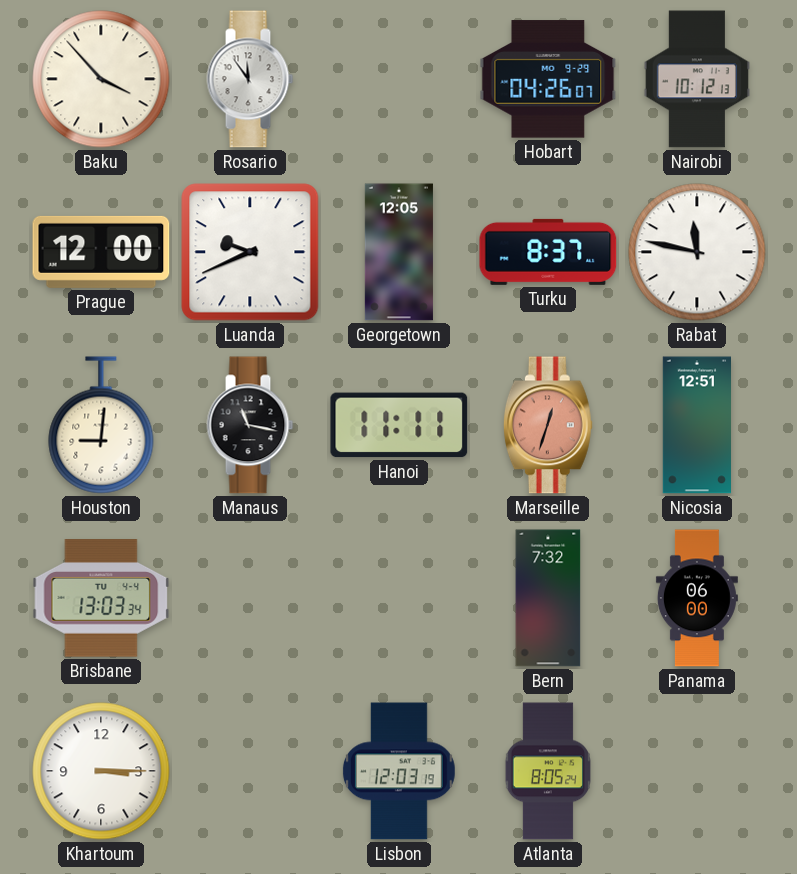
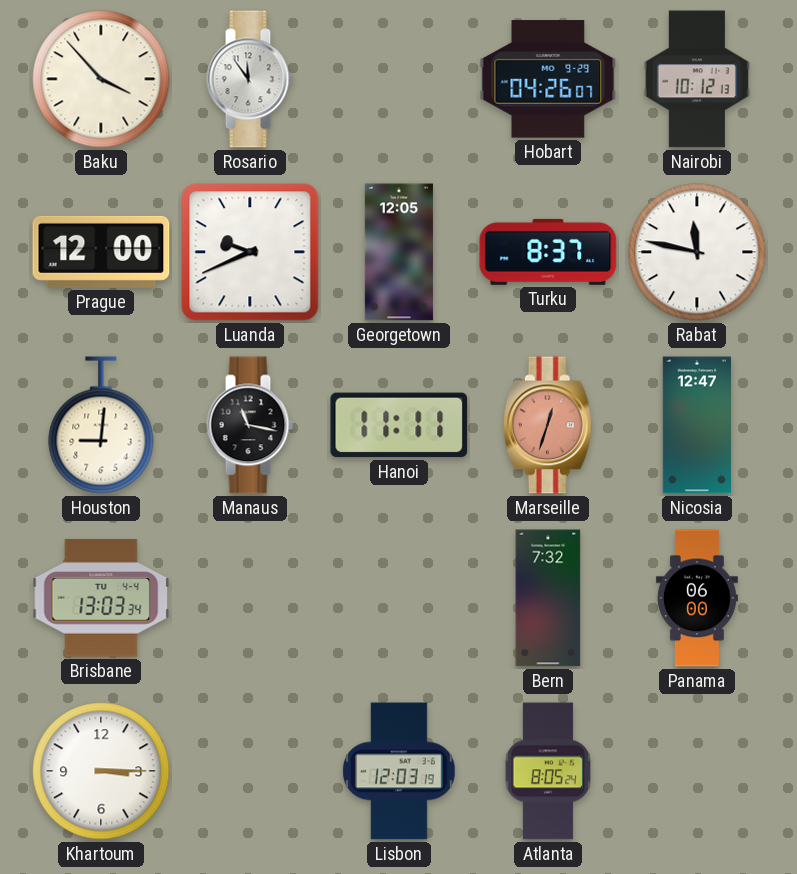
Nicosia: 12:51 -> 12:47 (696, 425)
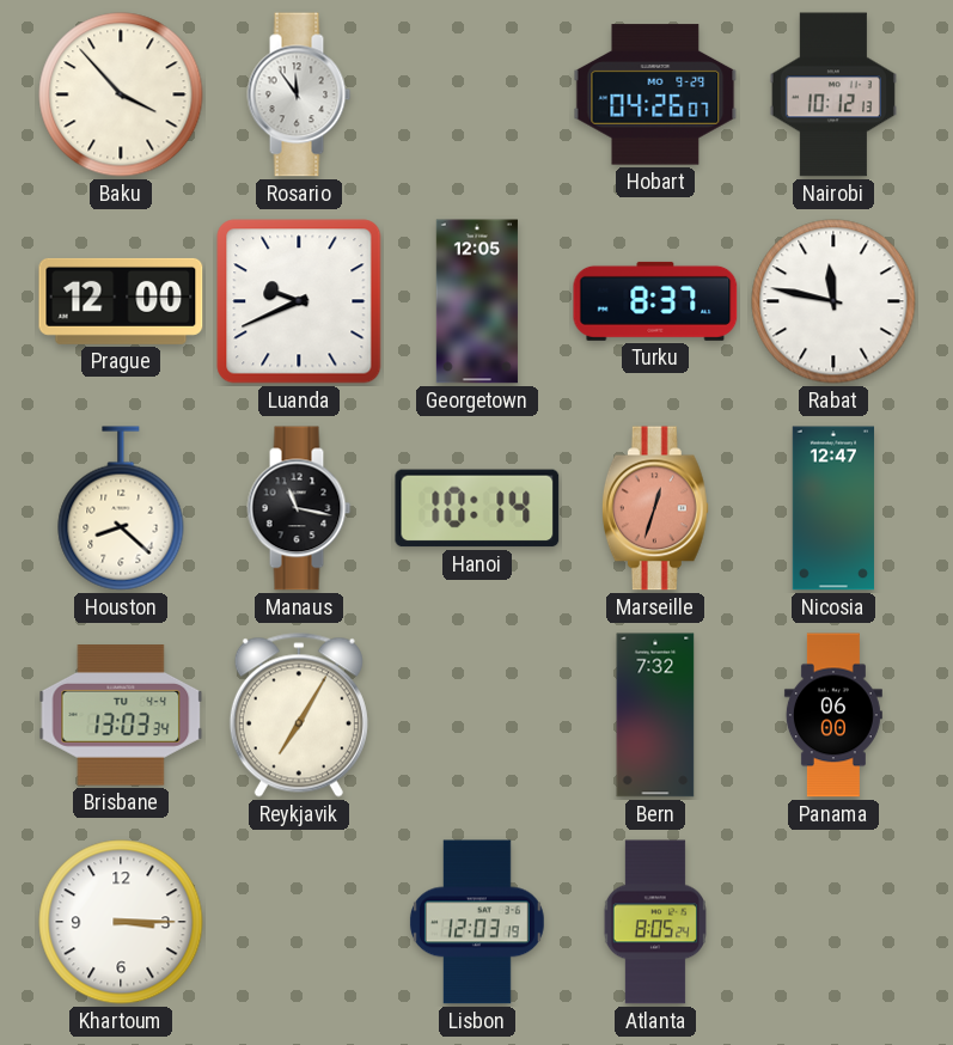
Houston: 9:01 -> 8:22 (121, 508)
Hanoi: 11:11 -> 10:14 (477, 508)
Reykjavik: none -> 7:05 (299, 715)
